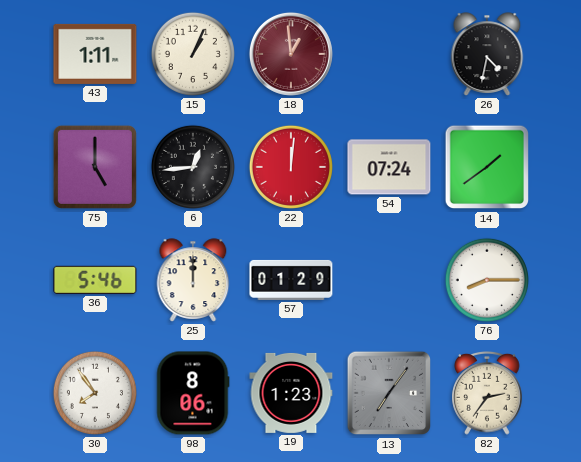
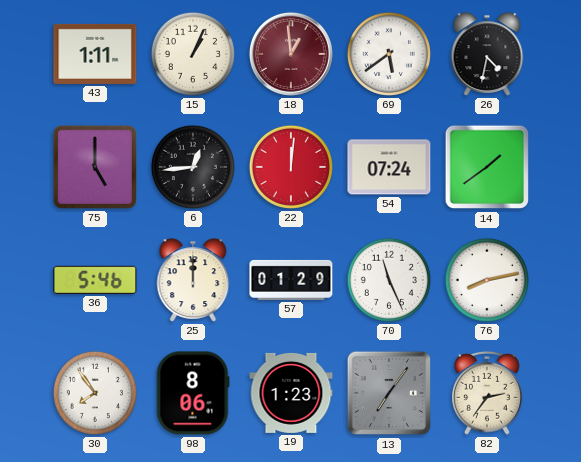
69: none -> 5:39 (389, 54)
70: none -> 11:26 (389, 280)
76: 8:15 -> 8:13 (487, 280)
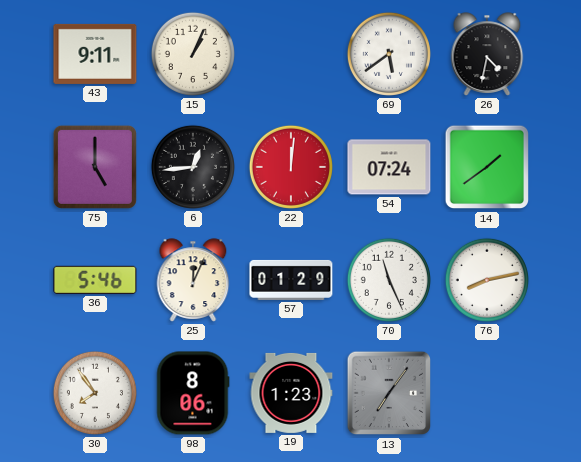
43: 1:11 -> 9:11 (95, 54)
18: 12:59 -> none (291, 54)
25: 12:00 -> 12:04 (193, 280)
82: 2:36 -> none (487, 393)
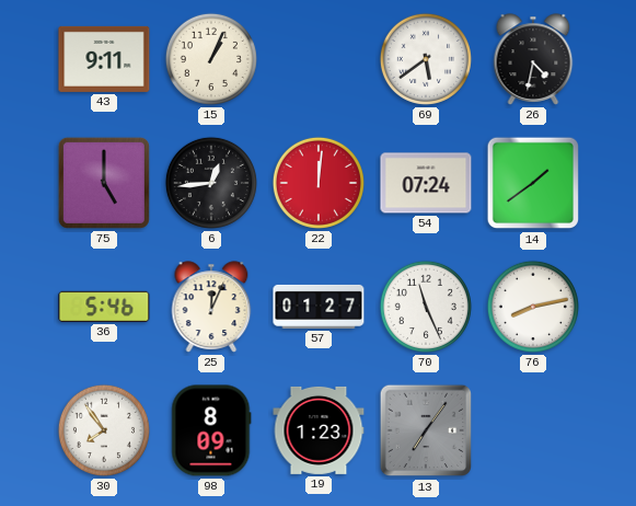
57: 01:29 -> 01:27 (319, 307)
98: 8:06 -> 8:09 (211, 430)
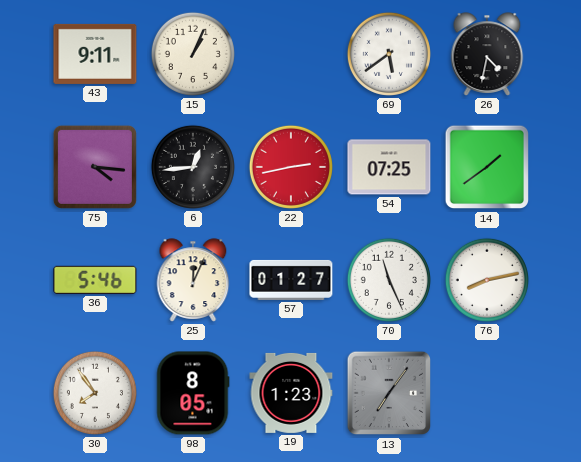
75: 5:00 -> 4:16 (95, 167)
22: 12:01 -> 2:43 (291, 167)
54: 07:24 -> 07:25 (389, 167)
98: 8:09 -> 8:05 (193, 393)
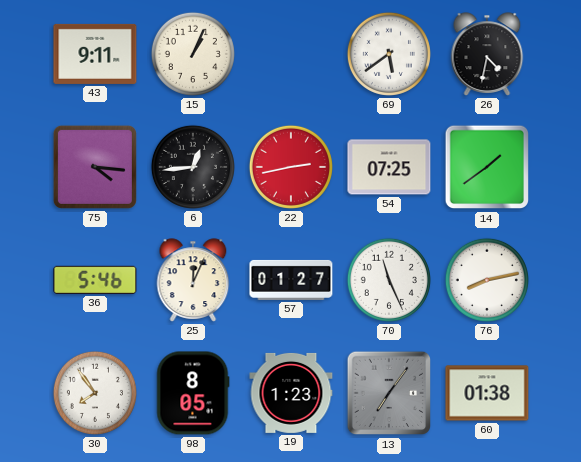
60: none -> 01:38 (487, 393)
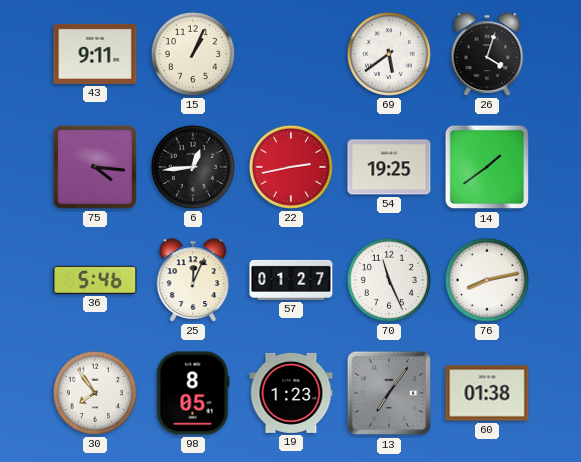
26: 4:32 -> 4:03 (487, 54)
54: 07:25 -> 19:25 (389, 167)
